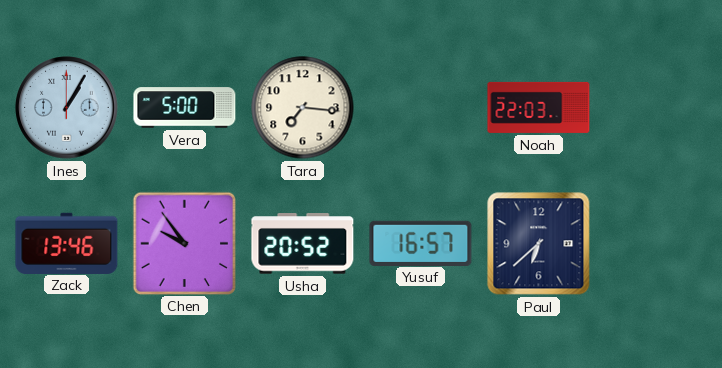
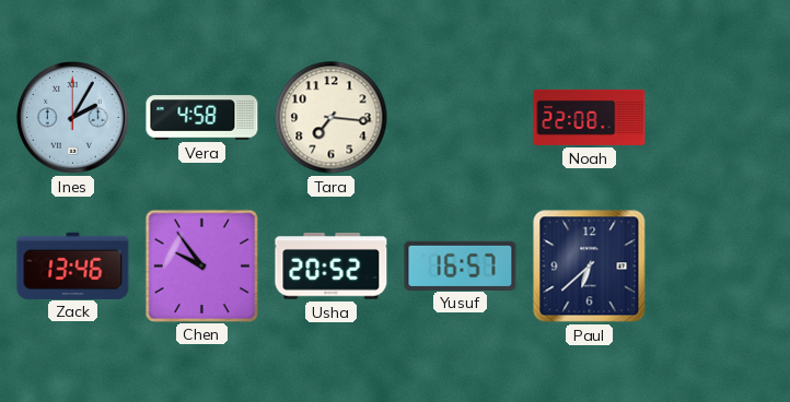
Ines: 1:05 -> 2:05 (73, 118)
Vera: 5:00 -> 4:58 (202, 118)
Noah: 22:03 -> 22:08 (590, 117)
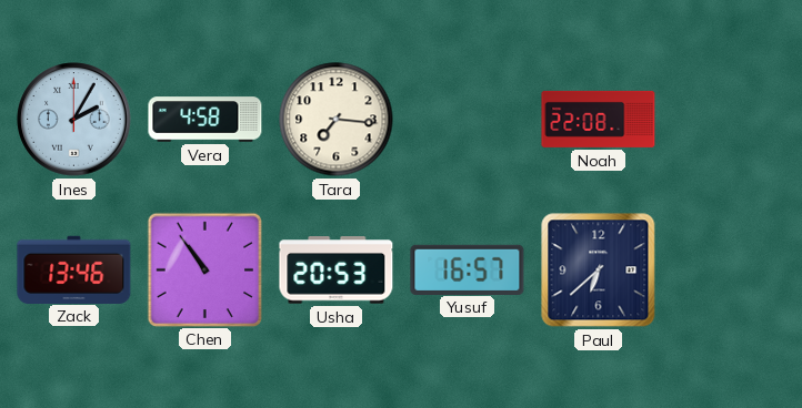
Chen: 9:54 -> 10:54 (204, 269)
Usha: 20:52 -> 20:53 (337, 271)
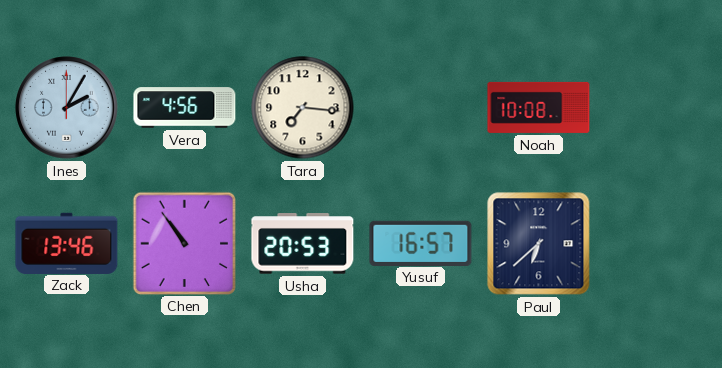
Vera: 4:58 -> 4:56 (185, 108)
Noah: 22:08 -> 10:08 (539, 107)
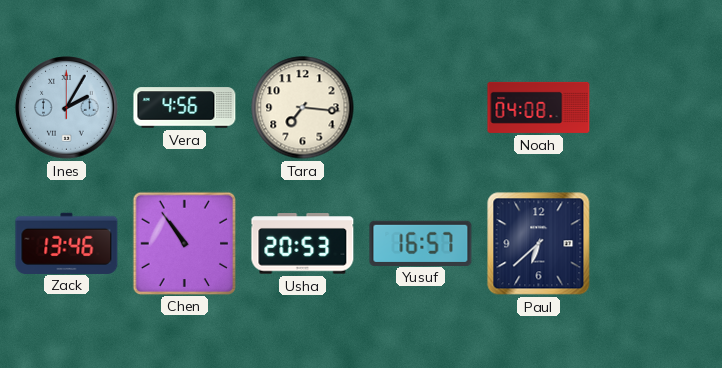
Noah: 10:08 -> 04:08 (539, 107)
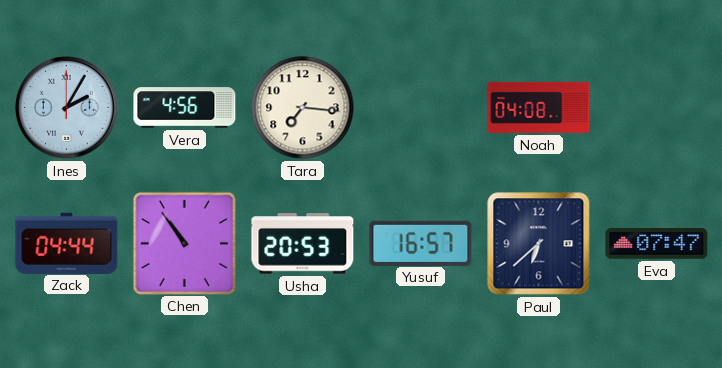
Zack: 13:46 -> 04:44 (67, 243)
Eva: none -> 07:47 (657, 244)
